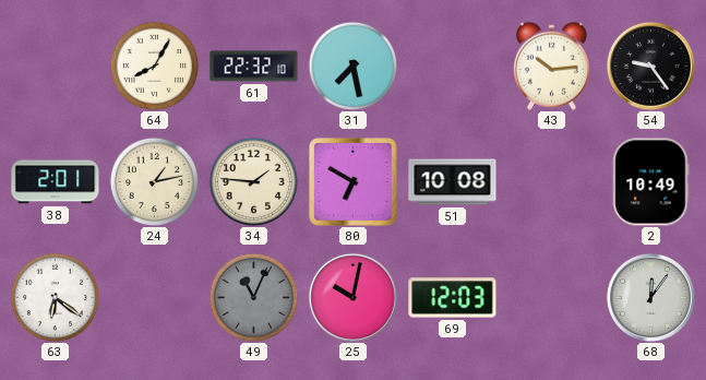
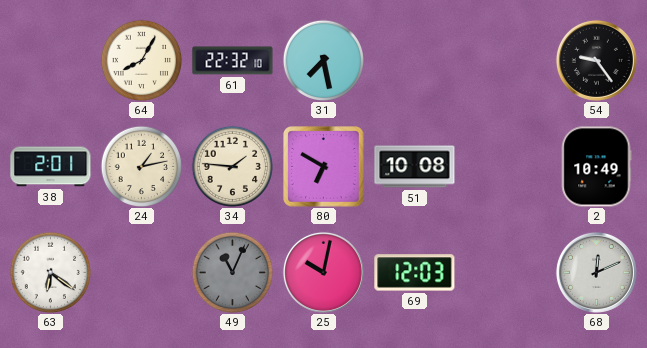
43: 10:14 -> none (551, 66)
68: 12:06 -> 12:11 (596, 272)
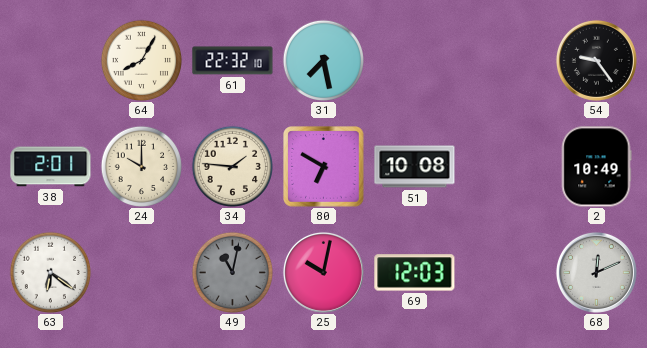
24: 1:13 -> 10:00 (141, 166)
49: 11:04 -> 11:02 (232, 272)
